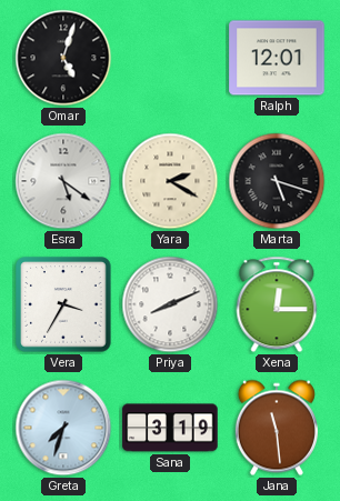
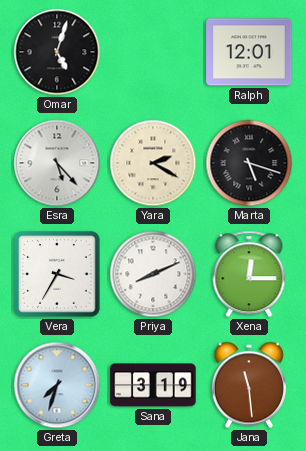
Esra: 5:21 -> 5:23 (57, 163)
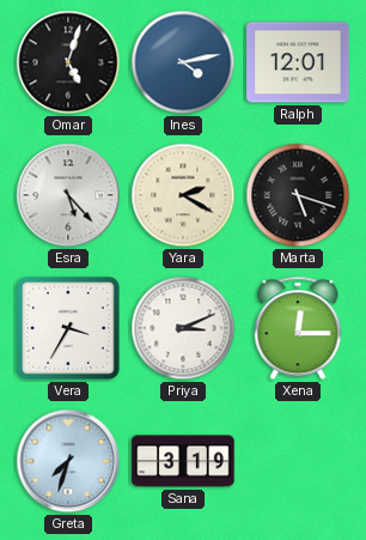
Ines: none -> 4:13 (183, 62)
Priya: 8:11 -> 3:11 (183, 328)
Jana: 11:29 -> none (249, 385)
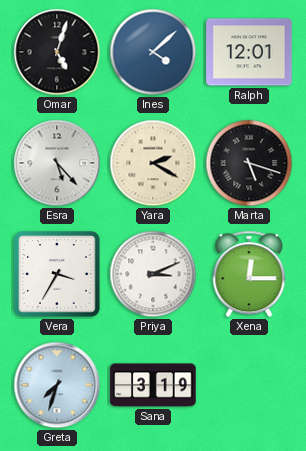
Ines: 4:13 -> 4:08 (153, 52)
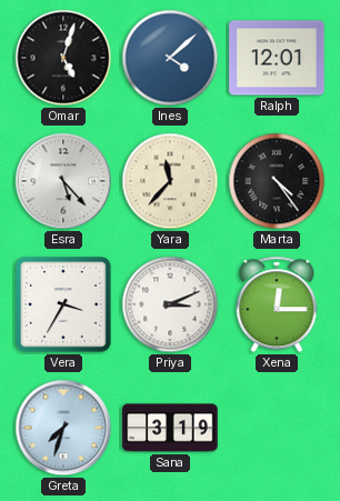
Yara: 2:20 -> 11:37 (170, 181)
Marta: 5:18 -> 4:24 (277, 181)
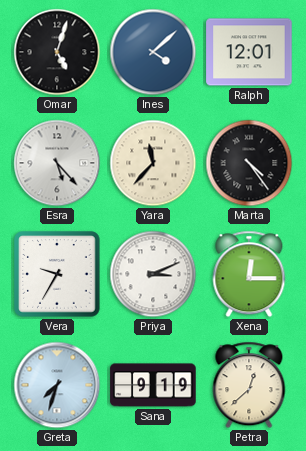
Vera: 3:35 -> 9:35 (57, 274)
Sana: 3:19 -> 9:19 (153, 385)
Petra: none -> 12:38 (249, 385)
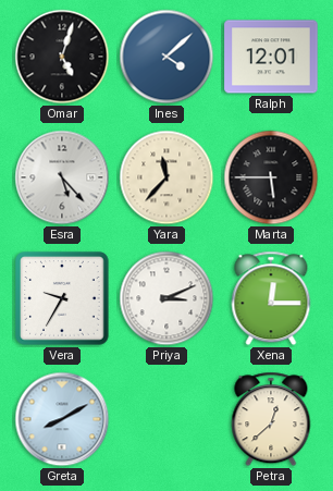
Marta: 4:24 -> 5:45 (271, 177)
Greta: 7:33 -> 8:10 (62, 419)
Sana: 9:19 -> none (153, 385)
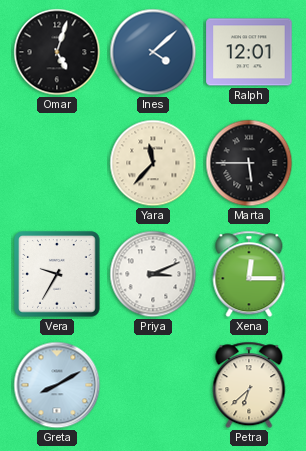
Esra: 5:23 -> none (62, 177)
Petra: 12:38 -> 6:38 (249, 385)
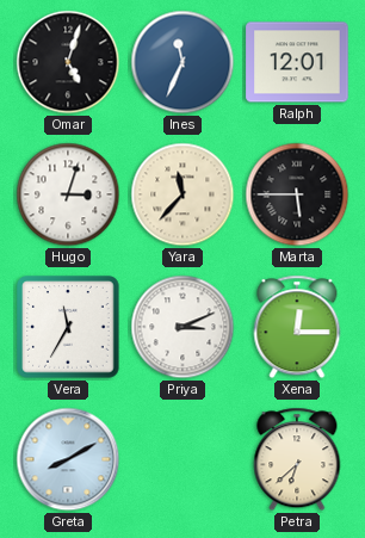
Ines: 4:08 -> 11:34 (182, 62)
Hugo: none -> 3:03 (68, 194)
Vera: 9:35 -> 11:35 (68, 327)
